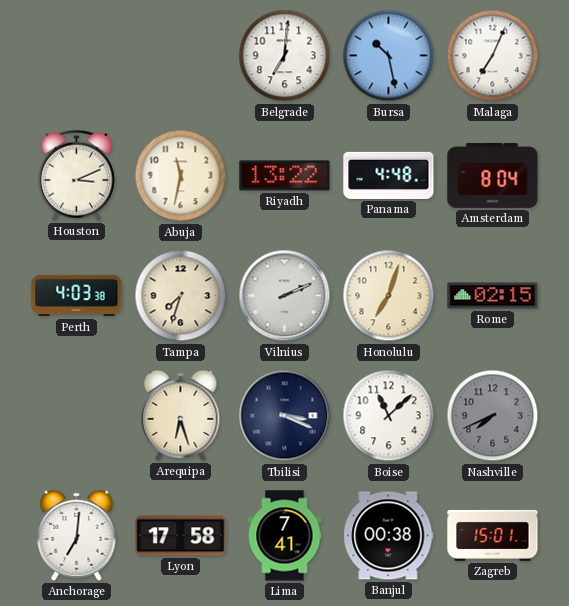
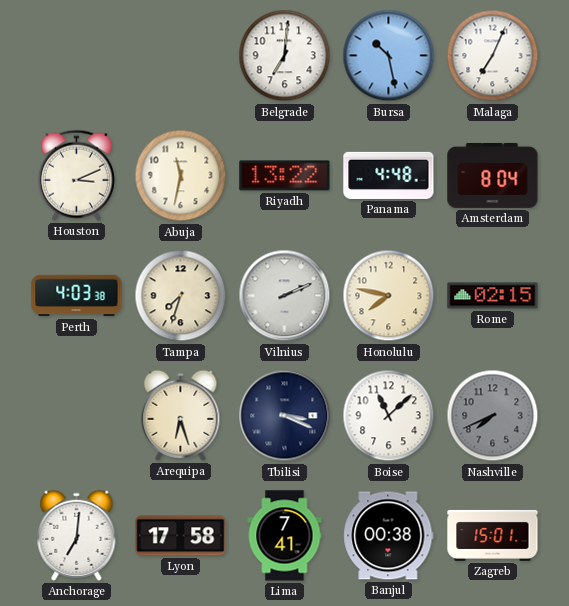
Honolulu: 7:03 -> 7:47 (389, 296)
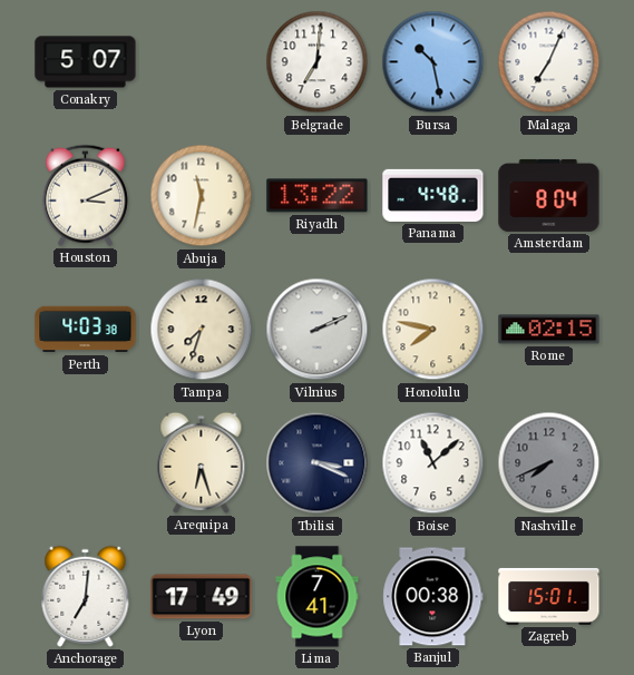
Conakry: none -> 5:07 (86, 62)
Lyon: 17:58 -> 17:49 (202, 597)
